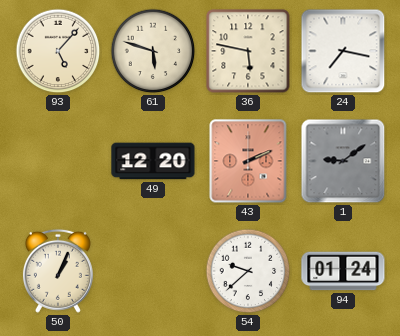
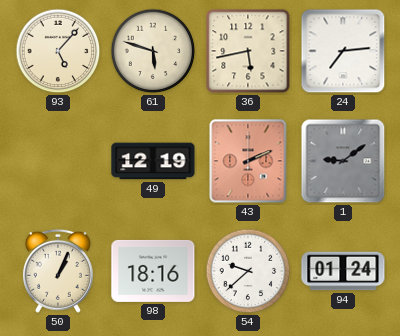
36: 5:47 -> 5:43 (248, 51)
24: 7:17 -> 7:14 (343, 51)
49: 12:20 -> 12:19 (153, 161)
98: none -> 18:16 (153, 271)
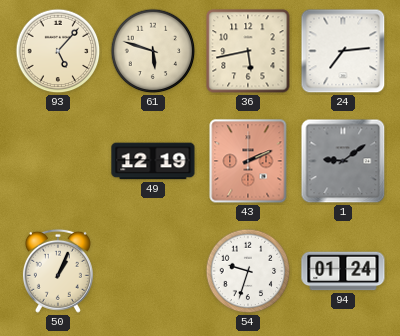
98: 18:16 -> none (153, 271)
54: 9:38 -> 9:33 (248, 271)
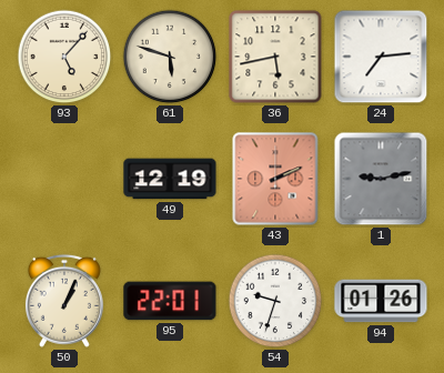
1: 9:09 -> 9:13 (381, 179)
95: none -> 22:01 (170, 301)
94: 01:24 -> 01:26 (381, 301)
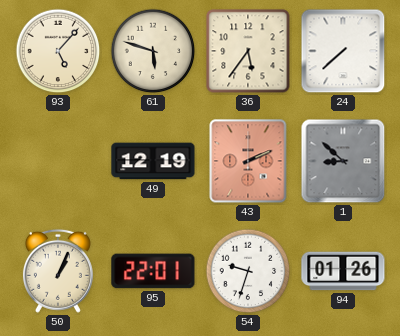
36: 5:43 -> 5:36 (248, 51)
24: 7:14 -> 7:38 (343, 51)
1: 9:13 -> 8:52 (343, 161)
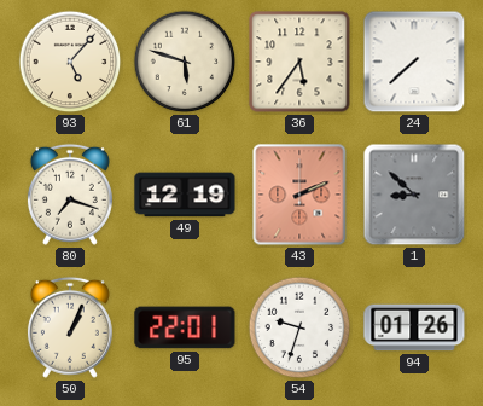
80: none -> 7:18 (70, 195)
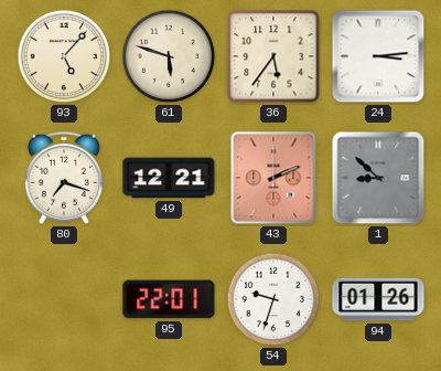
24: 7:38 -> 3:14 (378, 56)
49: 12:19 -> 12:21 (169, 178)
50: 1:04 -> none (70, 327)
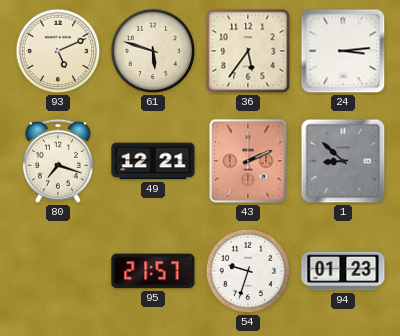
93: 5:07 -> 5:11 (58, 51)
95: 22:01 -> 21:57 (153, 271)
94: 01:26 -> 01:23 (343, 271)
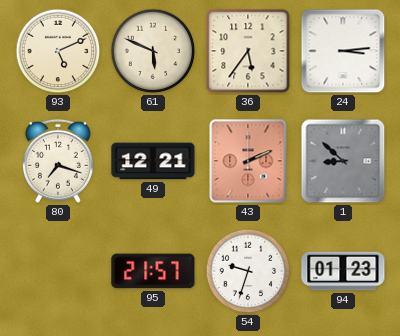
61: 5:48 -> 5:49 (153, 51)
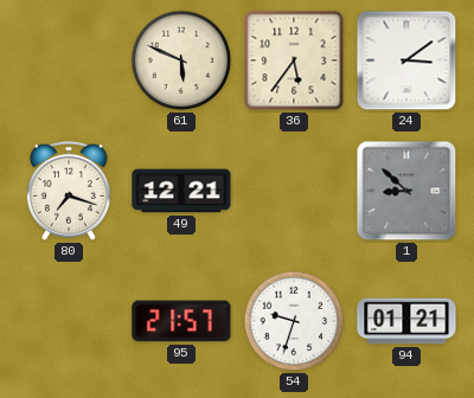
93: 5:11 -> none (58, 51)
24: 3:14 -> 3:09 (406, 60)
43: 2:11 -> none (248, 161)
94: 01:23 -> 01:21 (406, 321)
